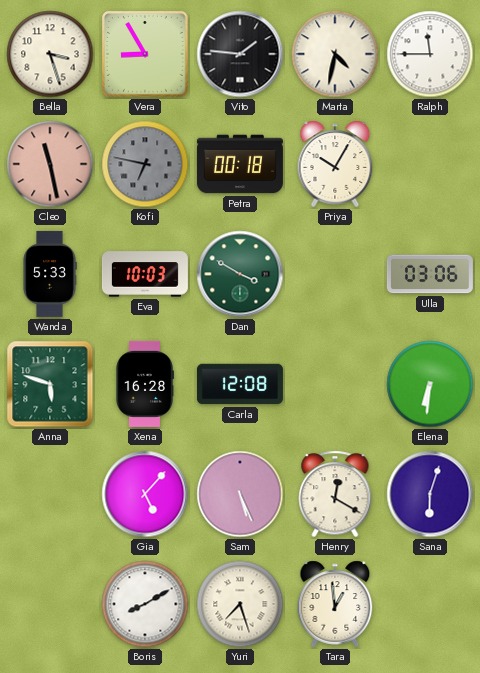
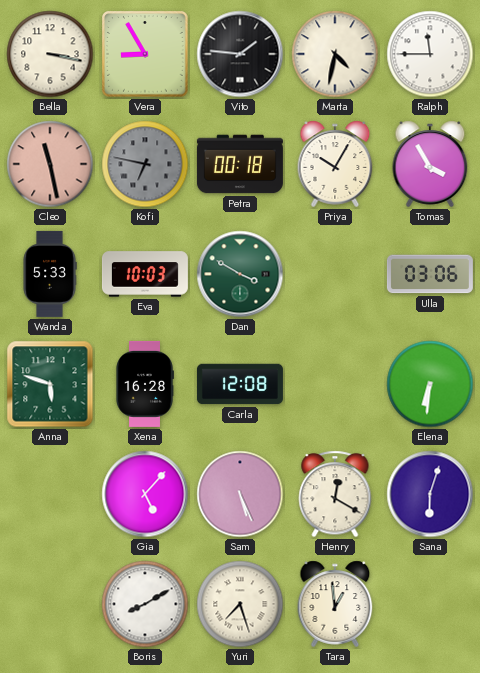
Bella: 3:27 -> 3:17 (50, 54)
Tomas: none -> 3:55 (430, 164)
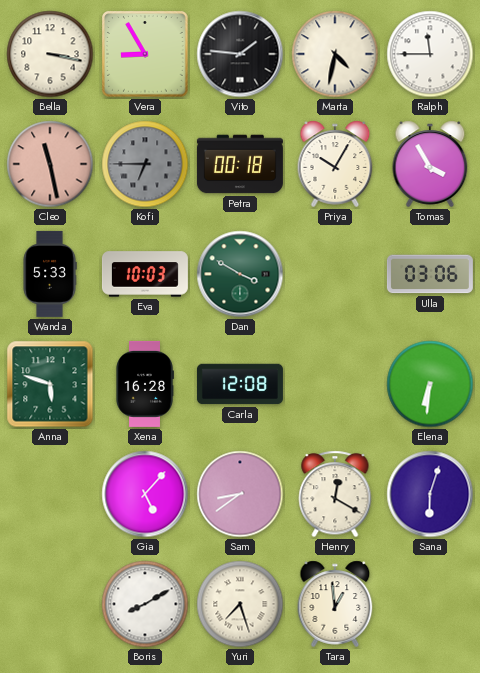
Kofi: 6:47 -> 6:45 (145, 164)
Sam: 5:26 -> 8:39 (240, 494)
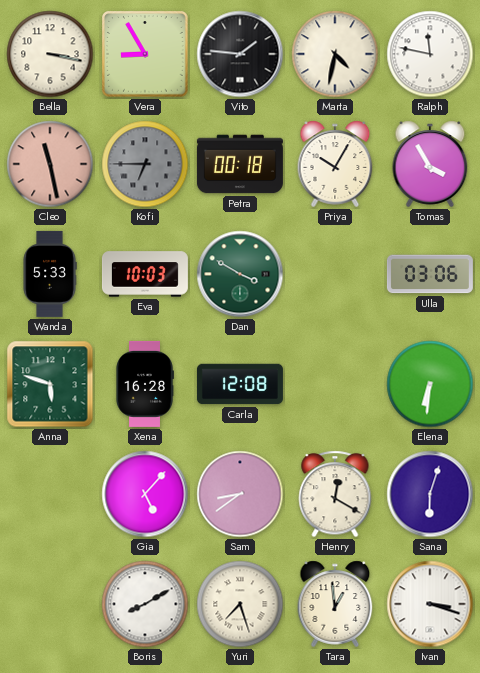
Ralph: 11:45 -> 11:47 (430, 54)
Ivan: none -> 3:18 (430, 604)
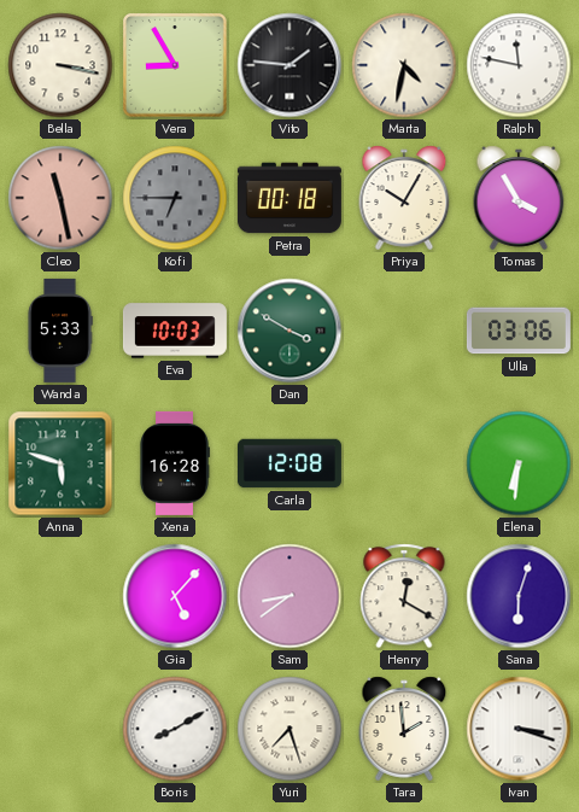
Tara: 12:59 -> 1:59 (404, 729)
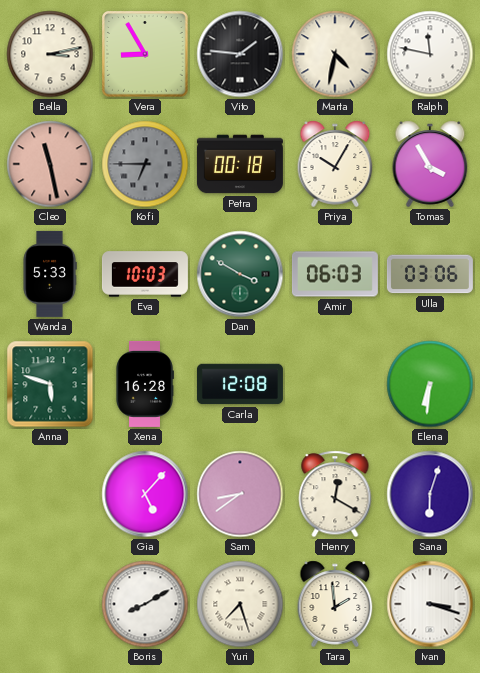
Bella: 3:17 -> 3:13 (50, 54)
Amir: none -> 06:03 (335, 274)
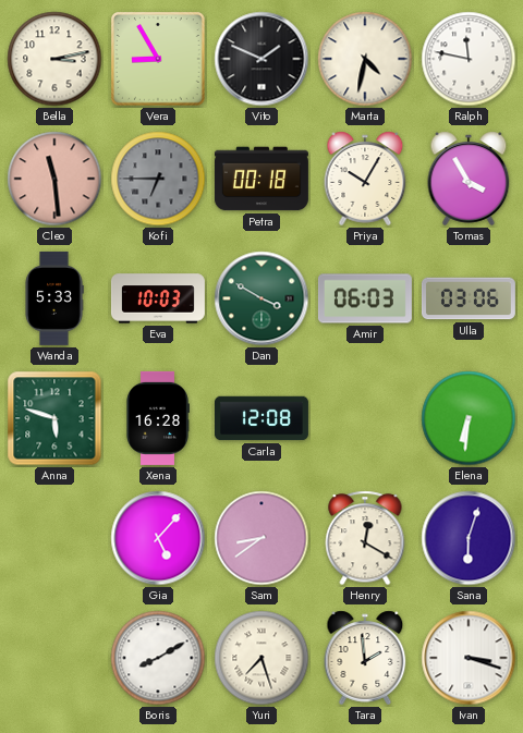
Vito: 1:46 -> 1:49 (261, 59)
Cleo: 11:28 -> 11:29 (54, 179)
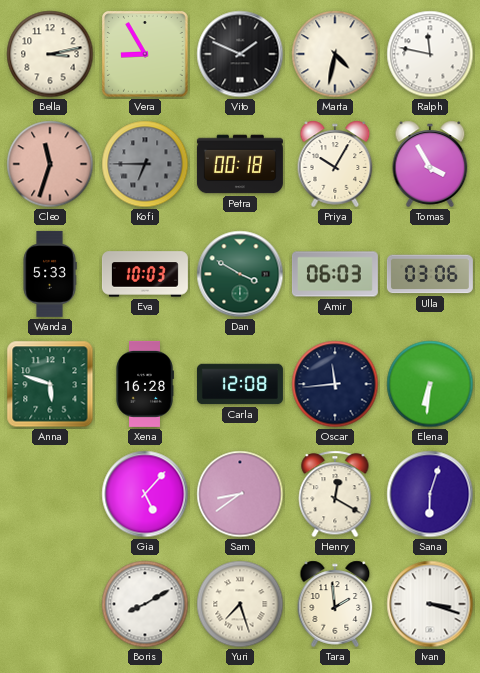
Cleo: 11:29 -> 11:33 (50, 164)
Oscar: none -> 11:44 (335, 384)
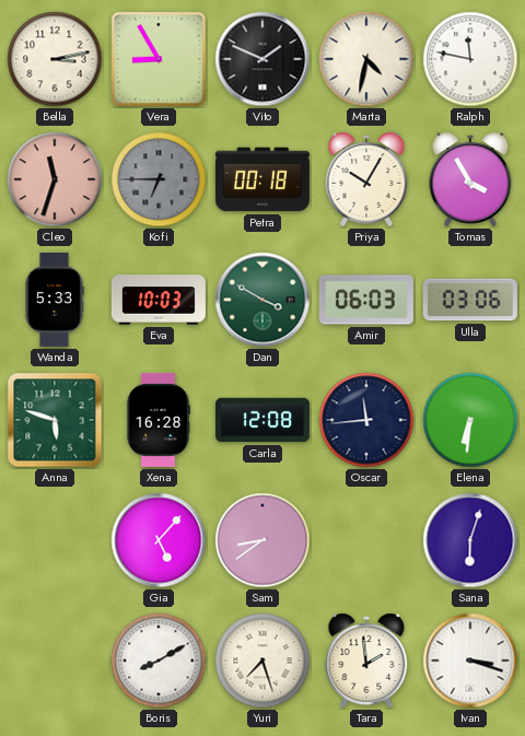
Henry: 12:20 -> none (335, 494)
